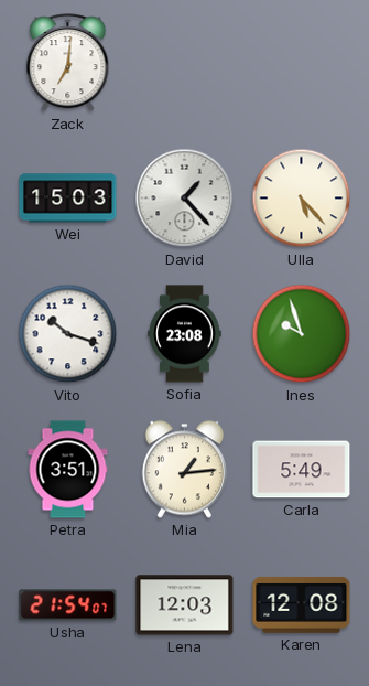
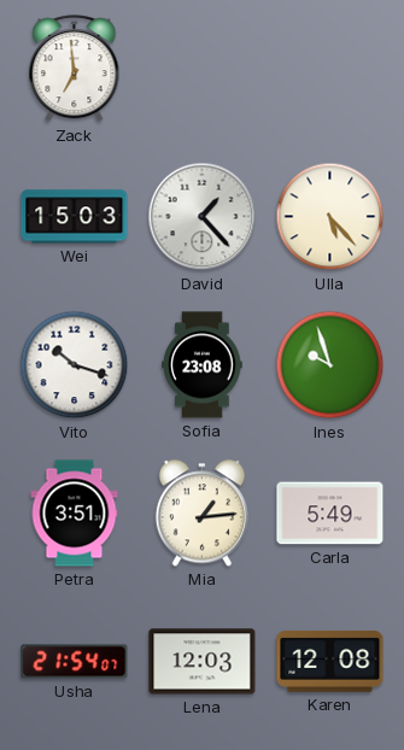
Zack: 7:01 -> 6:59 (75, 69)
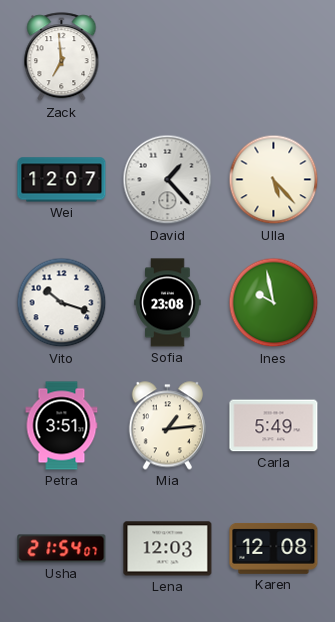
Wei: 15:03 -> 12:07 (62, 180)
Ines: 9:57 -> 9:58 (274, 303)
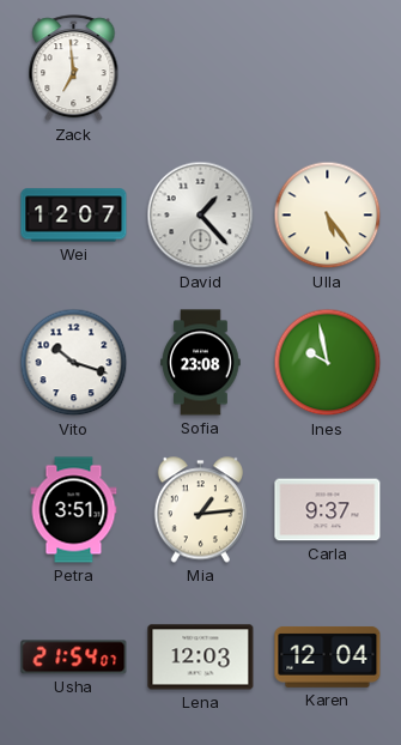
Ulla: 5:23 -> 5:24 (328, 216)
Carla: 5:49 -> 9:37 (328, 510)
Karen: 12:08 -> 12:04 (328, 658)
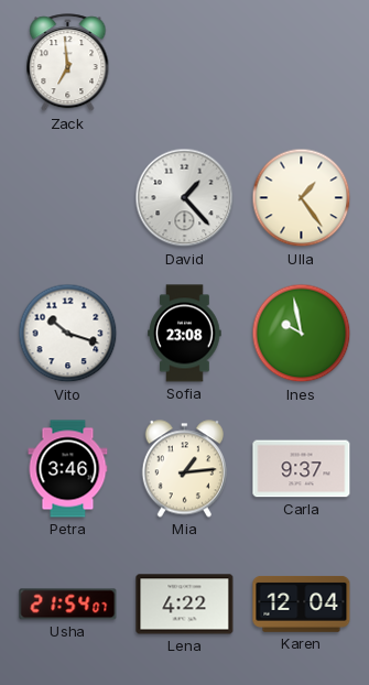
Wei: 12:07 -> none (74, 216)
Ulla: 5:24 -> 1:24 (302, 198)
Petra: 3:51 -> 3:46 (68, 469)
Lena: 12:03 -> 4:22 (185, 605)
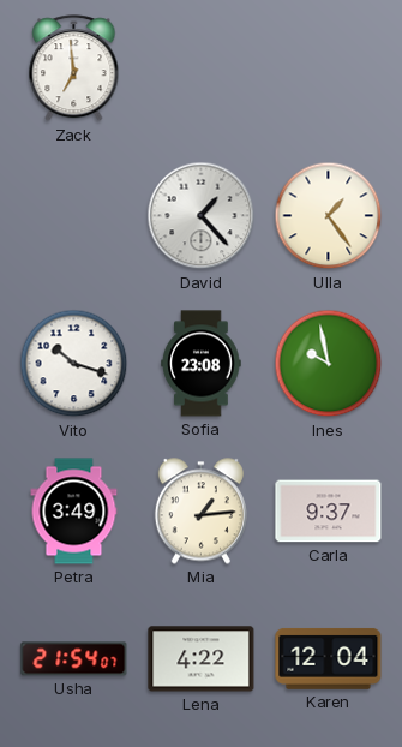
Petra: 3:46 -> 3:49 (74, 512)
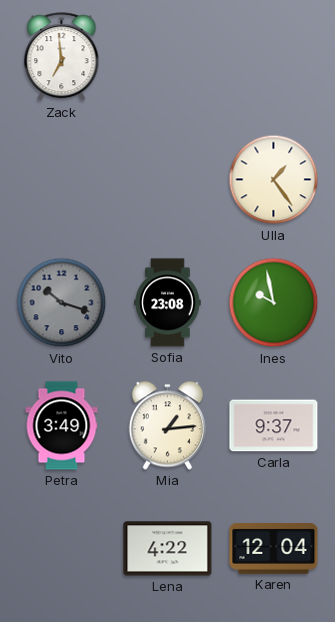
David: 1:23 -> none (202, 216)
Vito dial: white -> grey (62, 303)
Usha: 21:54 -> none (74, 659)
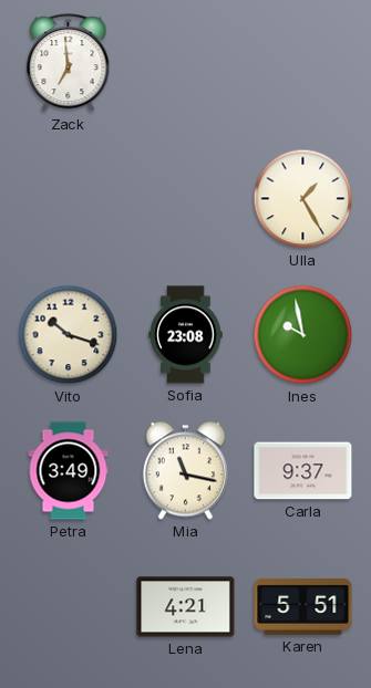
Ulla: 1:24 -> 1:25 (303, 199)
Vito dial: grey -> cream (69, 335)
Mia: 1:14 -> 11:17 (185, 471)
Lena: 4:22 -> 4:21 (186, 607)
Karen: 12:04 -> 5:51 (303, 607)
